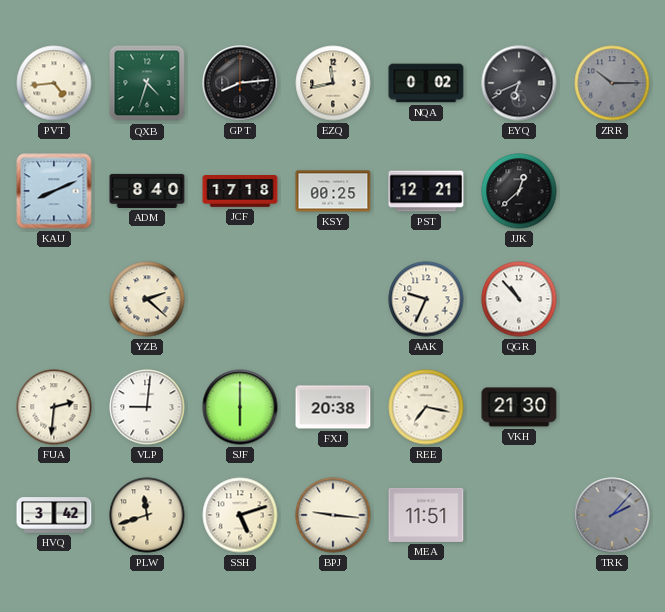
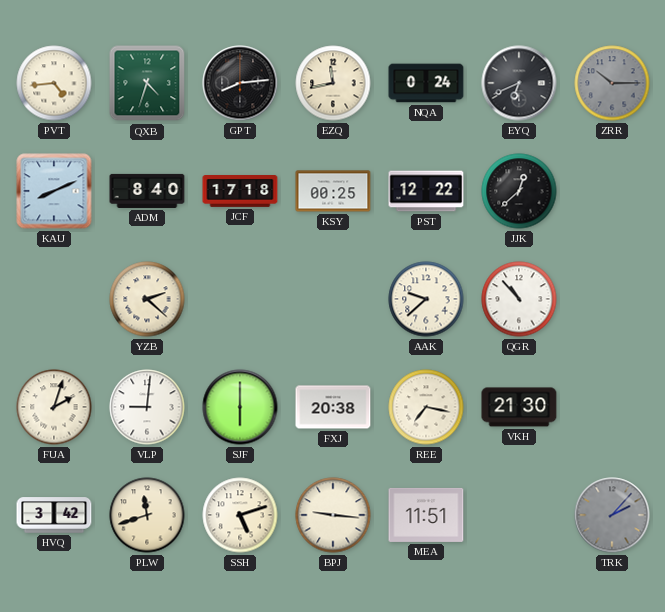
NQA: 0:02 -> 0:24 (426, 83)
PST: 12:21 -> 12:22 (426, 191)
AAK: 9:34 -> 9:38 (426, 299)
FUA: 2:31 -> 2:03 (54, 407)
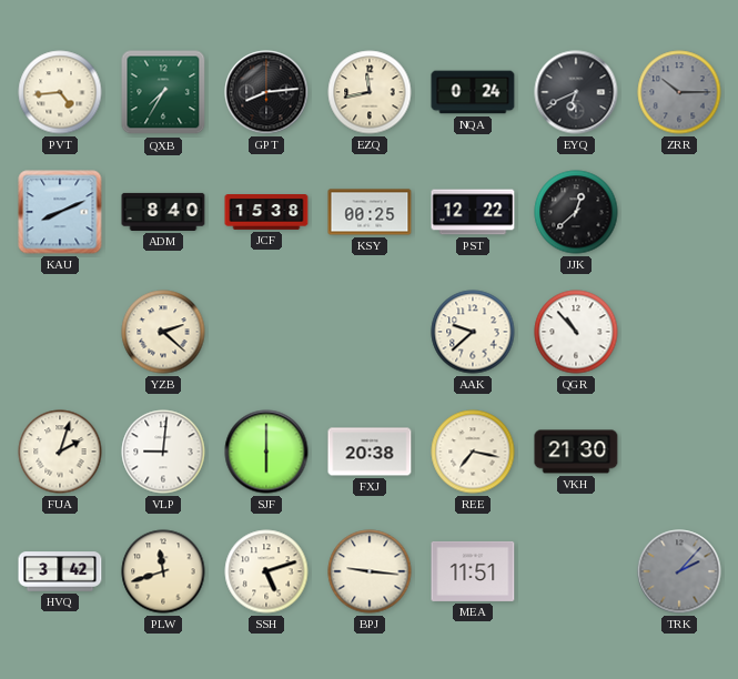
QXB: 4:33 -> 7:35 (163, 92)
JCF: 17:18 -> 15:38 (266, 213)
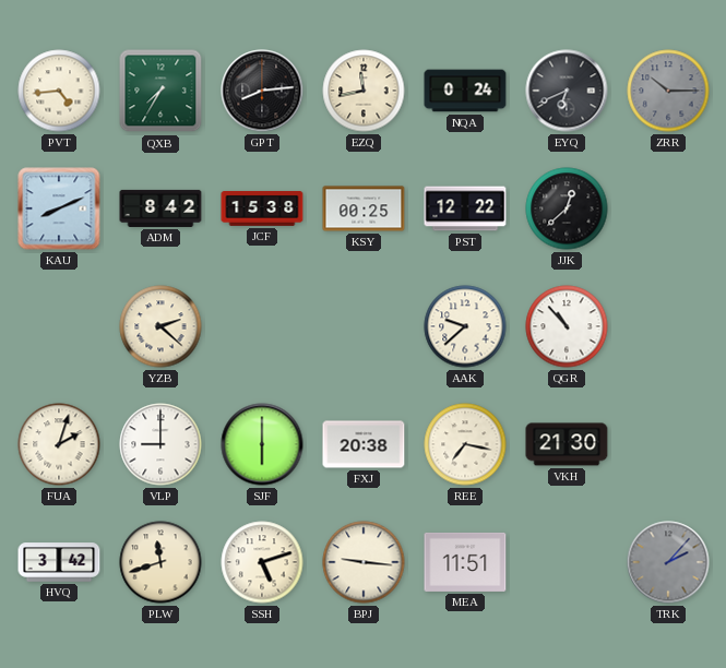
ADM: 8:40 -> 8:42 (160, 208)
VLP: 9:01 -> 9:00 (160, 444)
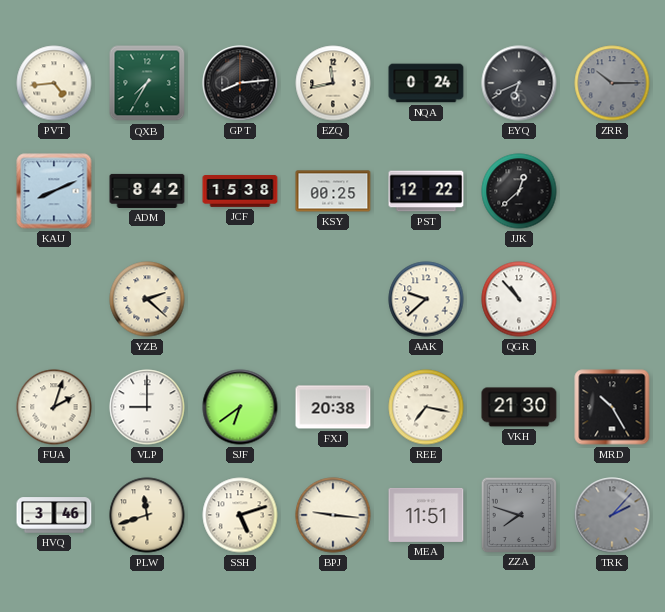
SJF: 6:00 -> 6:39 (240, 407)
MRD: none -> 10:25 (612, 407)
HVQ: 3:42 -> 3:46 (54, 515)
ZZA: none -> 7:48 (518, 514)
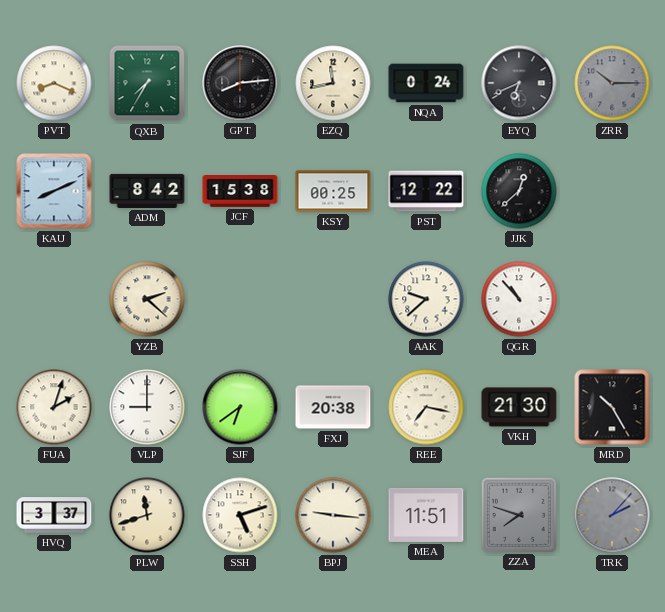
PVT: 4:44 -> 8:19 (54, 83)
HVQ: 3:46 -> 3:37 (54, 515)
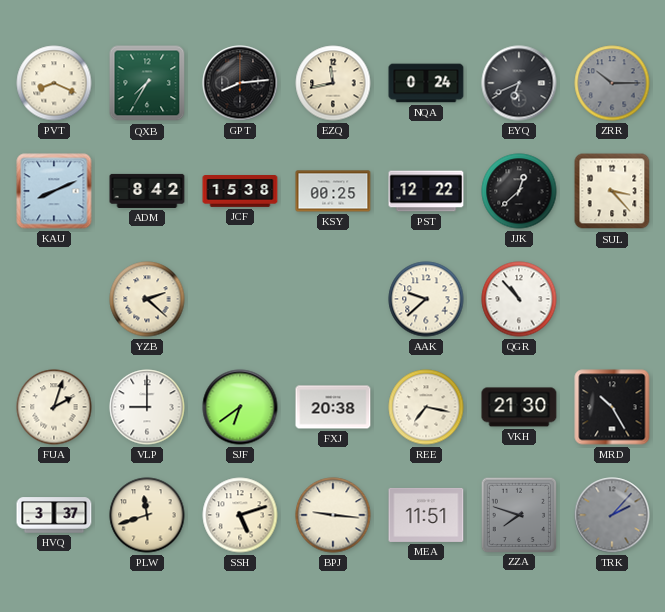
SUL: none -> 3:23 (612, 191)
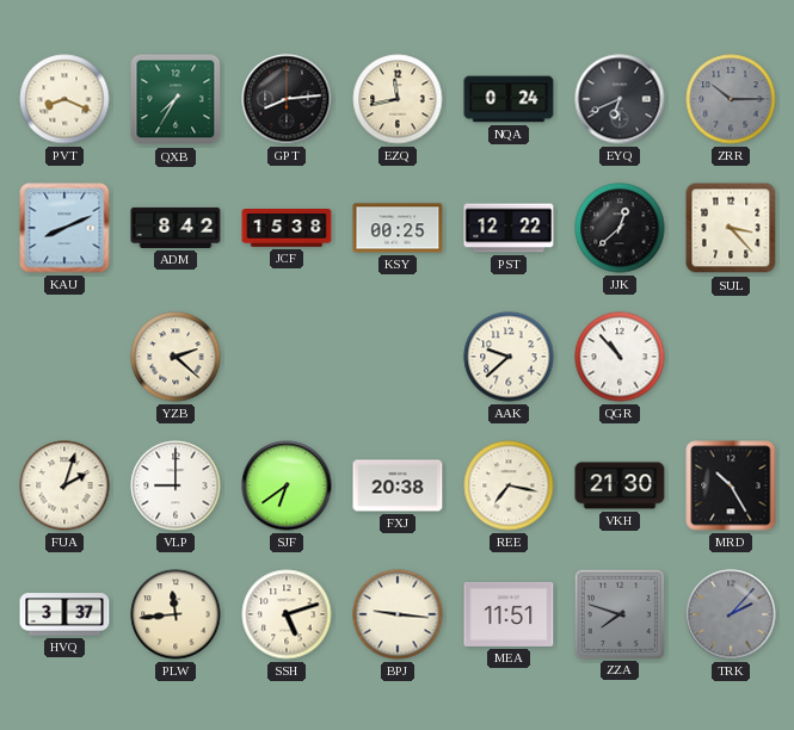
PLW: 11:42 -> 11:44 (176, 614)
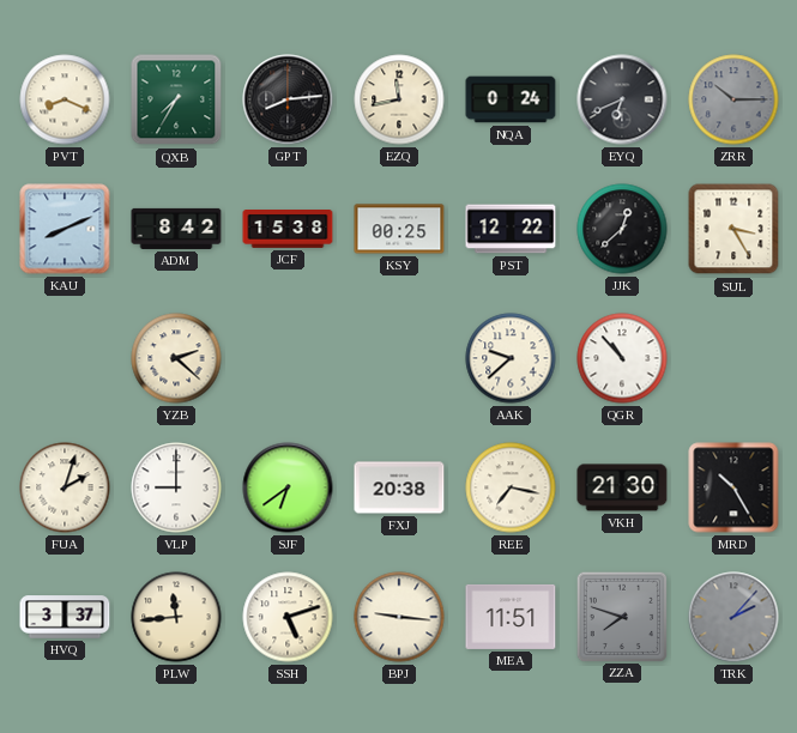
SUL: 3:23 -> 3:25 (733, 229)
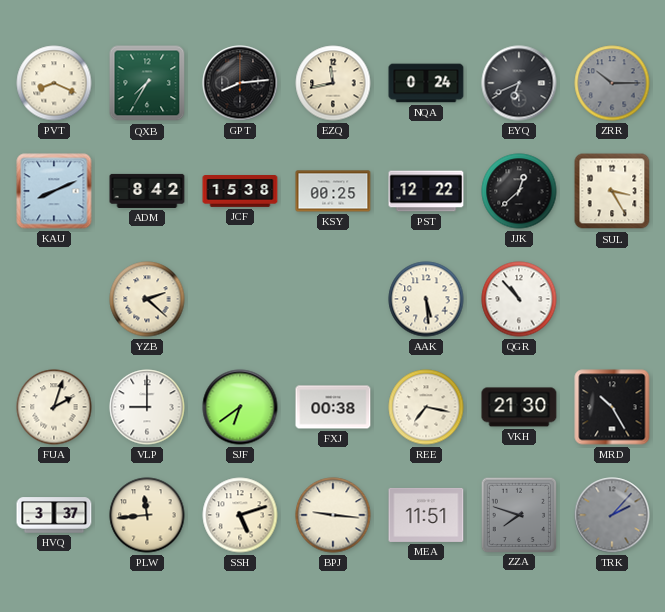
AAK: 9:38 -> 5:29 (426, 299)
FXJ: 20:38 -> 00:38 (333, 407)
